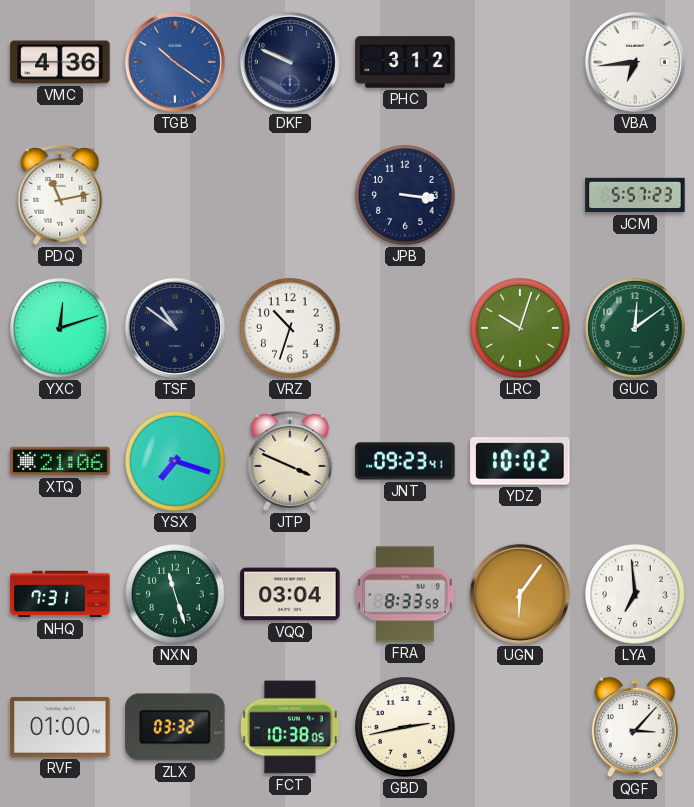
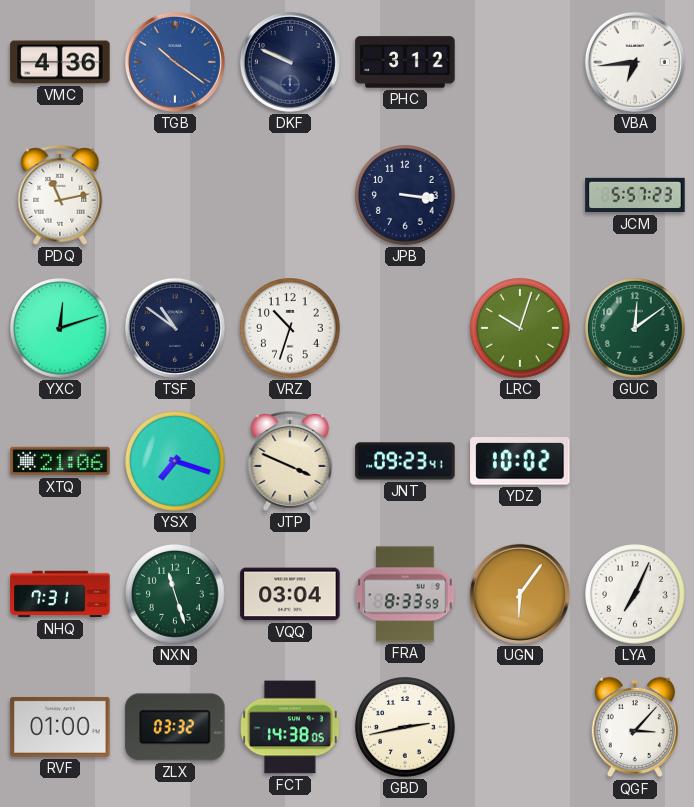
LYA: 6:59 -> 7:04 (635, 594)
FCT: 10:38 -> 14:38 (290, 727)
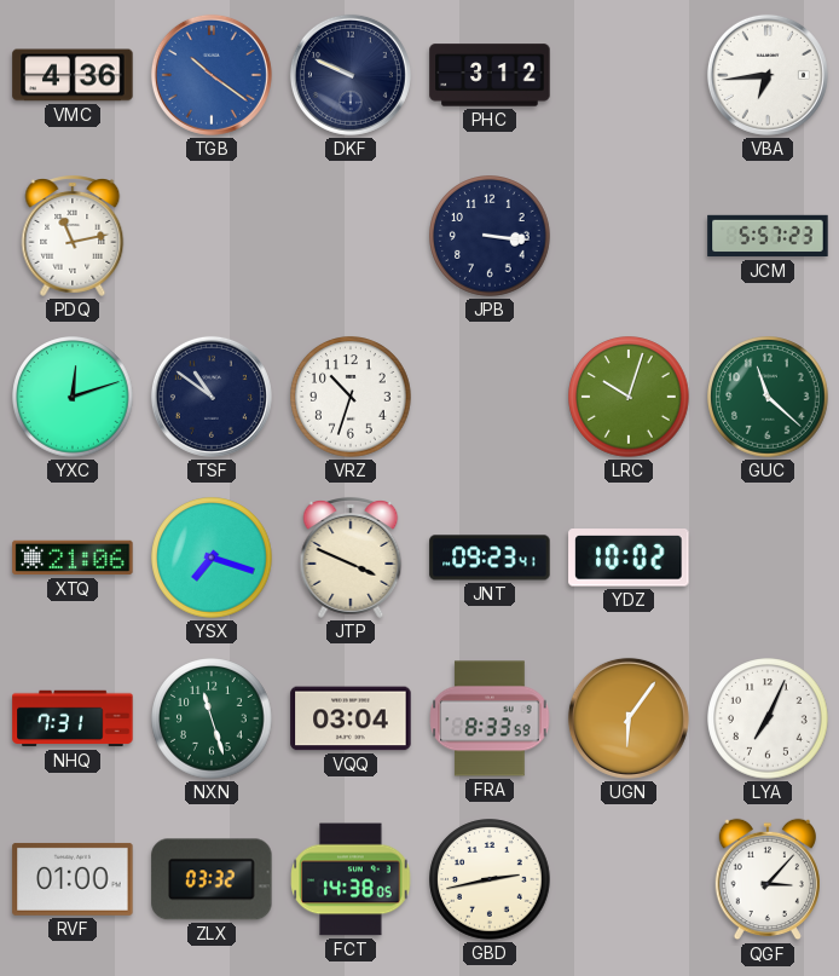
GUC: 12:09 -> 11:22 (768, 397)
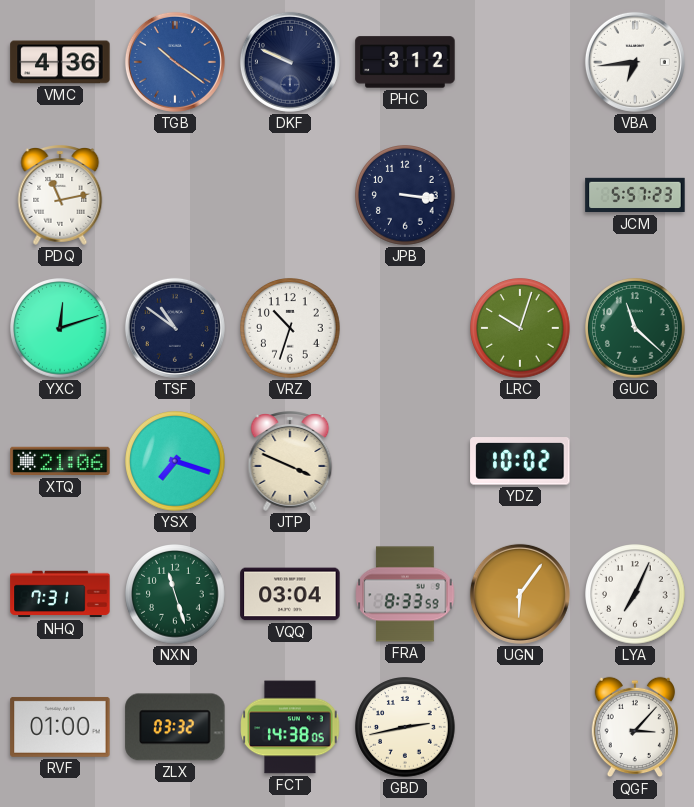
JNT: 09:23 -> none (490, 558)
